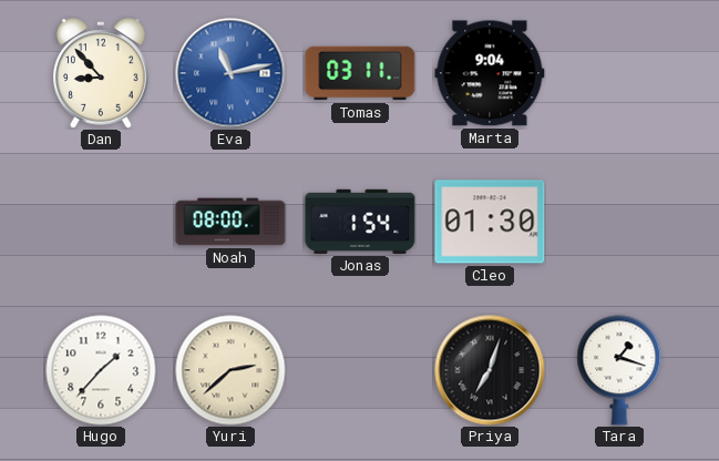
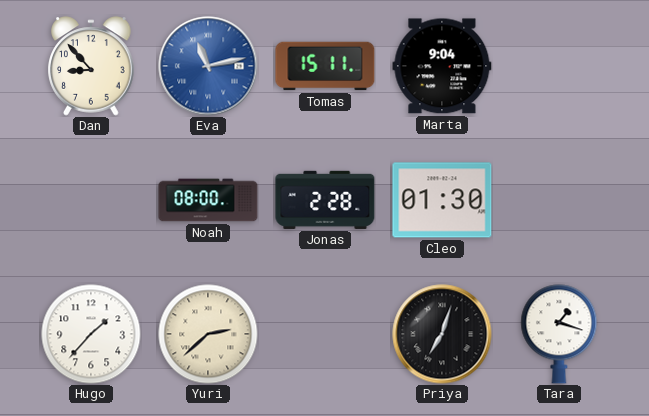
Tomas: 03:11 -> 15:11 (325, 66)
Jonas: 1:54 -> 2:28 (325, 200)
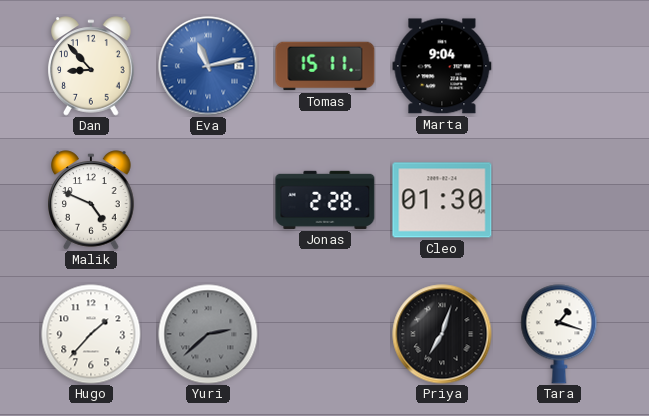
Malik: none -> 4:49 (91, 200)
Noah: 08:00 -> none (208, 200)
Yuri dial: cream -> grey (208, 334)
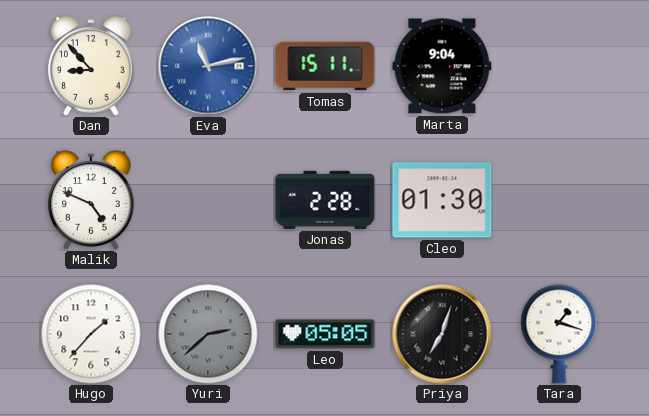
Leo: none -> 05:05 (325, 334)
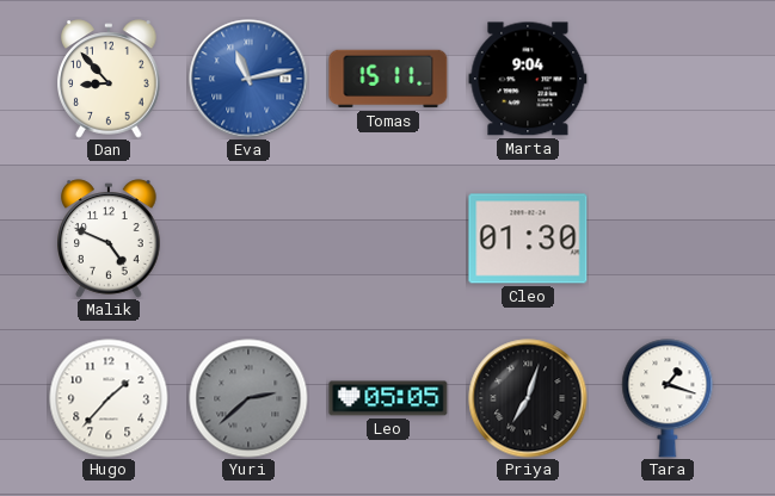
Jonas: 2:28 -> none (325, 200)
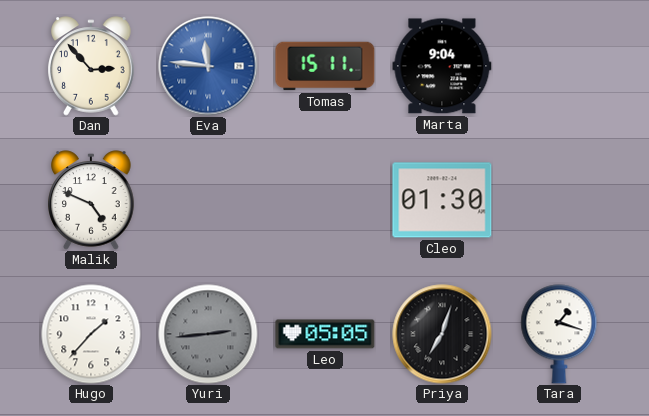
Dan: 8:53 -> 2:53 (91, 66)
Eva: 11:13 -> 11:46 (208, 66)
Yuri: 2:38 -> 2:44 (208, 334)
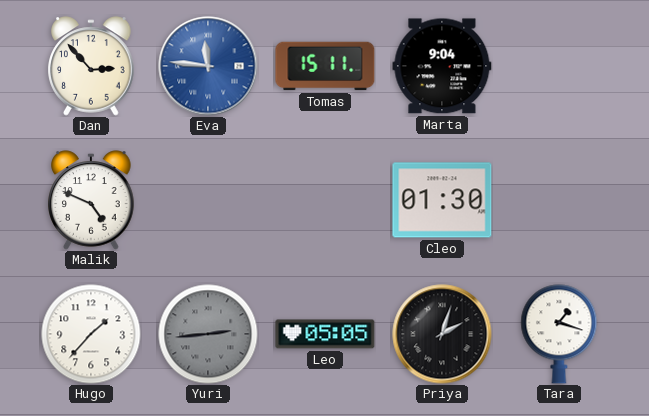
Priya: 7:03 -> 2:03 (442, 334)
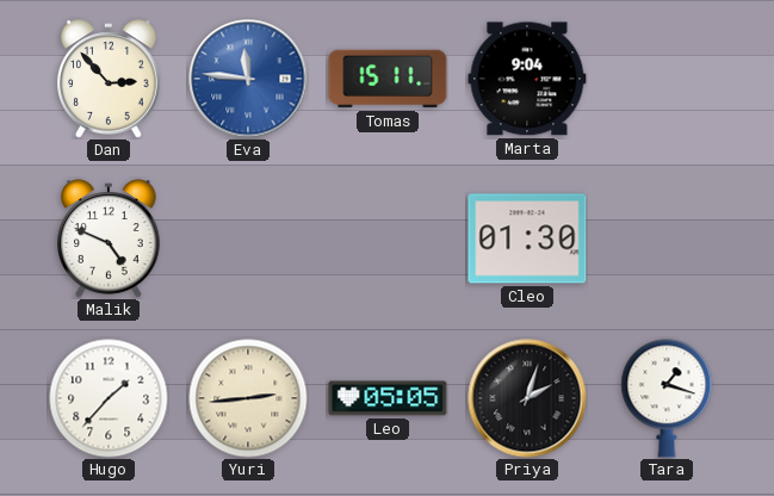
Yuri dial: grey -> cream (248, 398)
